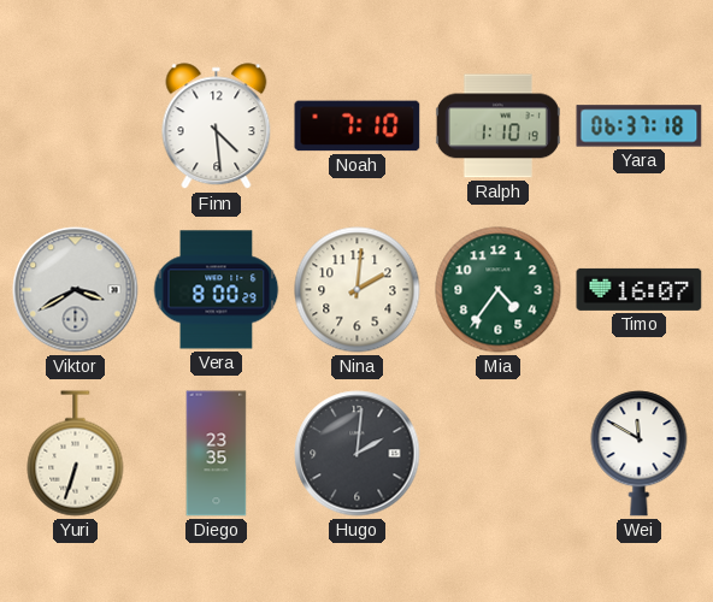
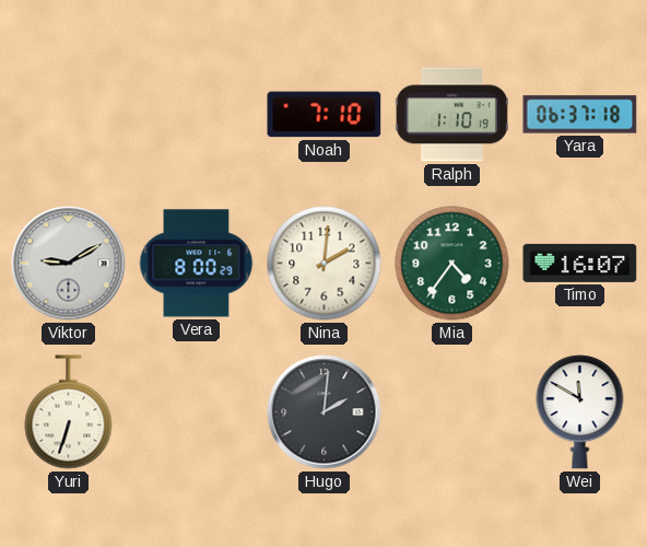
Finn: 4:29 -> none (217, 126)
Viktor: 3:40 -> 9:10 (69, 264)
Diego: 23:35 -> none (217, 454)
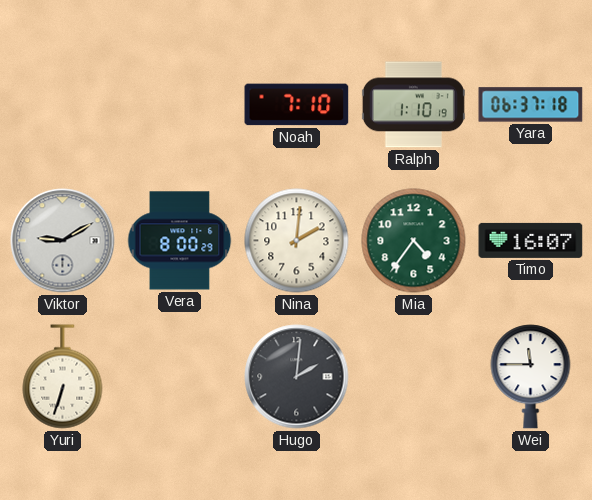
Wei: 11:50 -> 11:45 (531, 377)
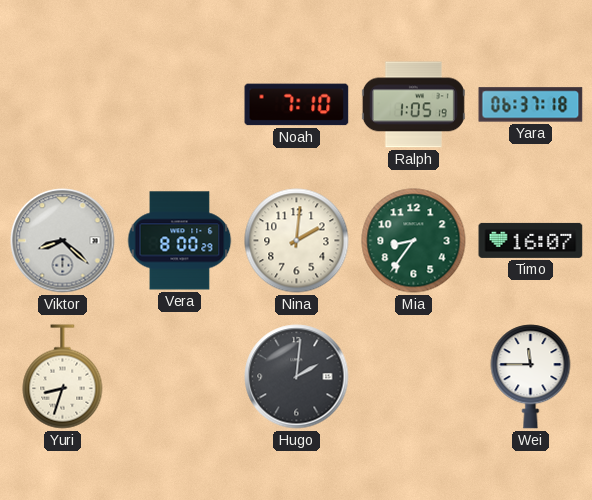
Ralph: 1:10 -> 1:05 (413, 105)
Viktor: 9:10 -> 8:22 (63, 241)
Mia: 4:36 -> 8:36 (414, 241)
Yuri: 6:33 -> 8:33 (63, 377)
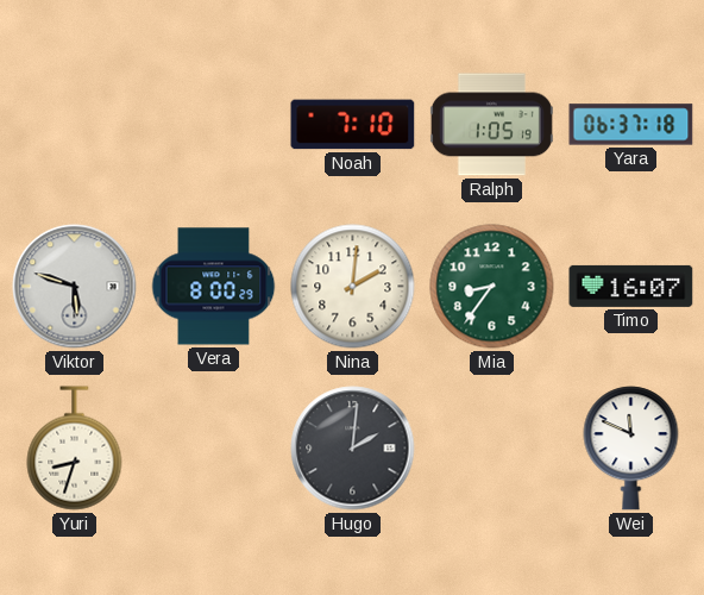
Viktor: 8:22 -> 5:48 (75, 287)
Wei: 11:45 -> 11:49 (631, 449)
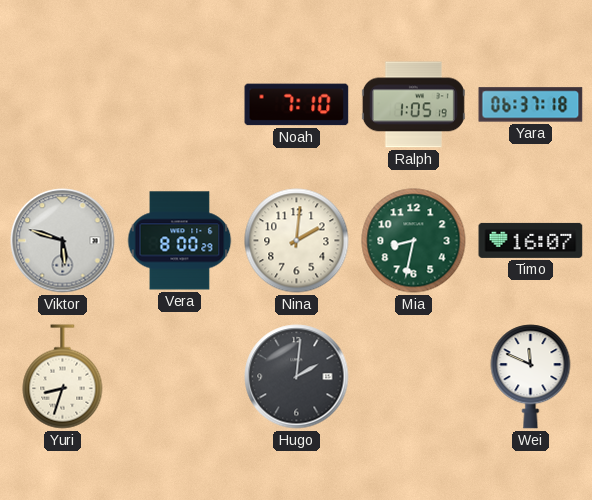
Mia: 8:36 -> 8:32 (414, 241)
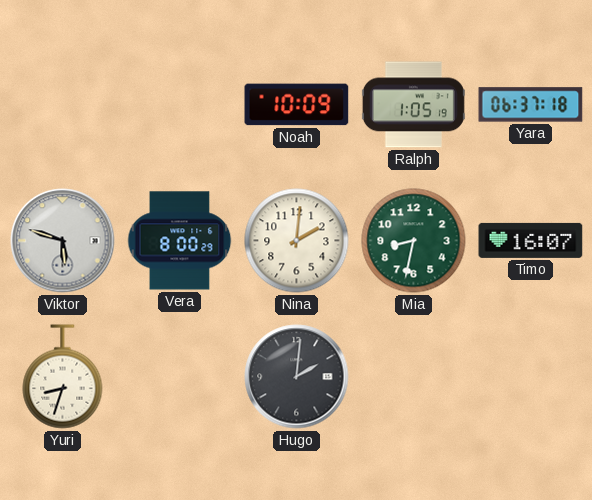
Noah: 7:10 -> 10:09 (297, 105)
Wei: 11:49 -> none (531, 377)
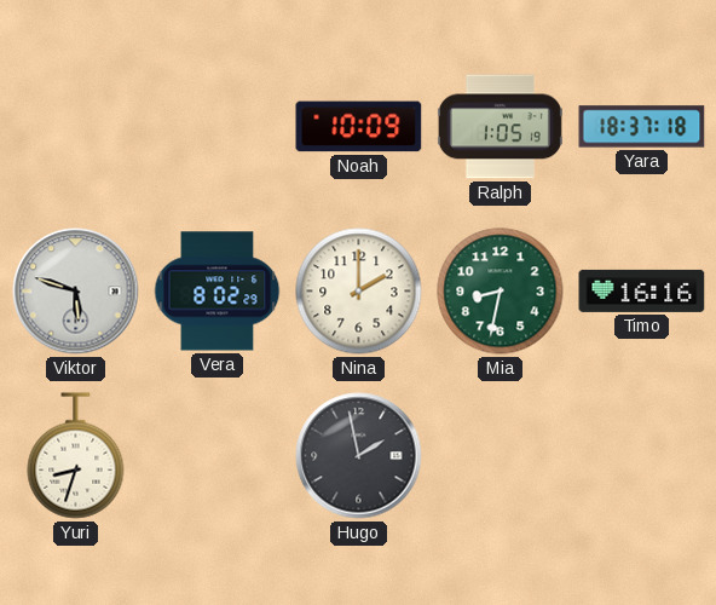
Yara: 06:37 -> 18:37 (642, 127)
Vera: 8:00 -> 8:02 (218, 292)
Nina: 2:01 -> 2:00 (359, 292)
Timo: 16:07 -> 16:16 (642, 290)
Hugo: 2:01 -> 1:58 (359, 456)
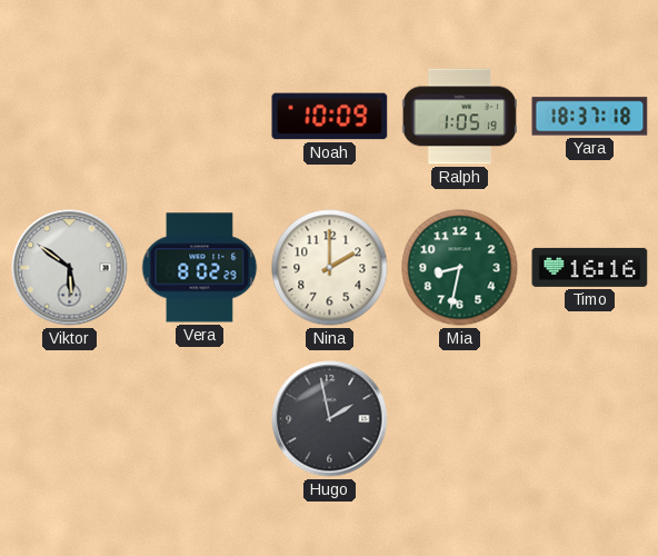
Viktor: 5:48 -> 5:51 (70, 268)
Yuri: 8:33 -> none (76, 456)
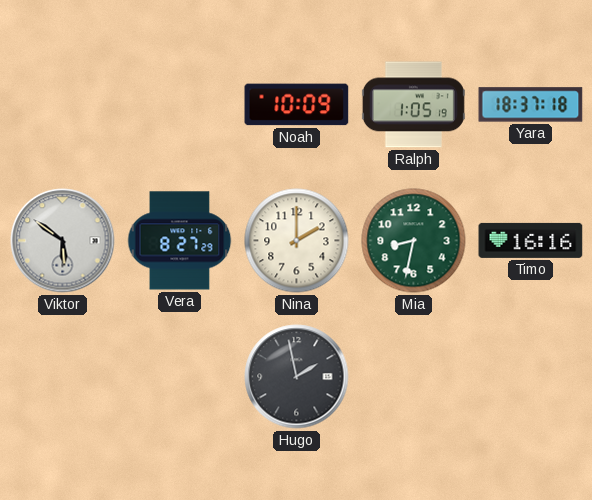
Vera: 8:02 -> 8:27 (180, 241)
